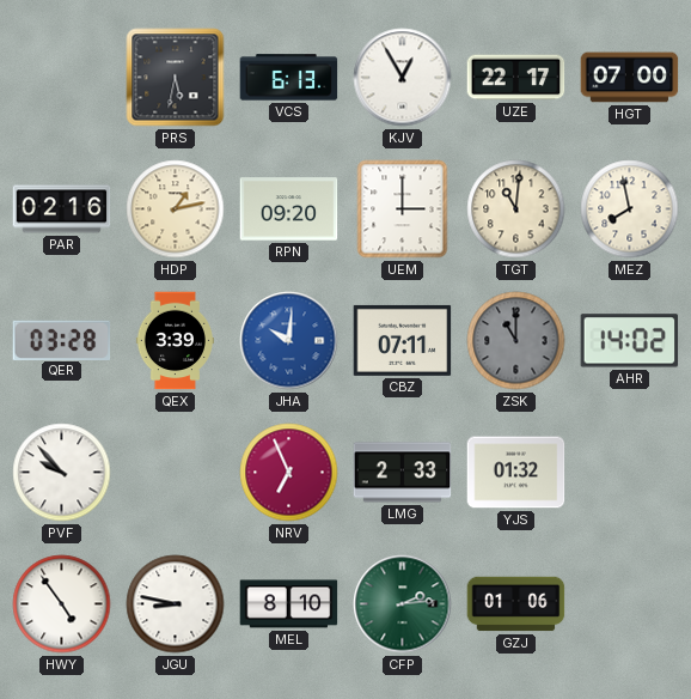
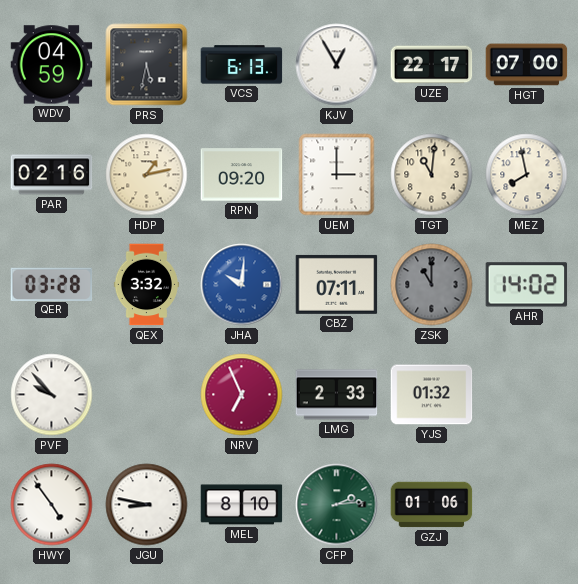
WDV: none -> 04:59 (52, 65)
QEX: 3:39 -> 3:32 (146, 285)
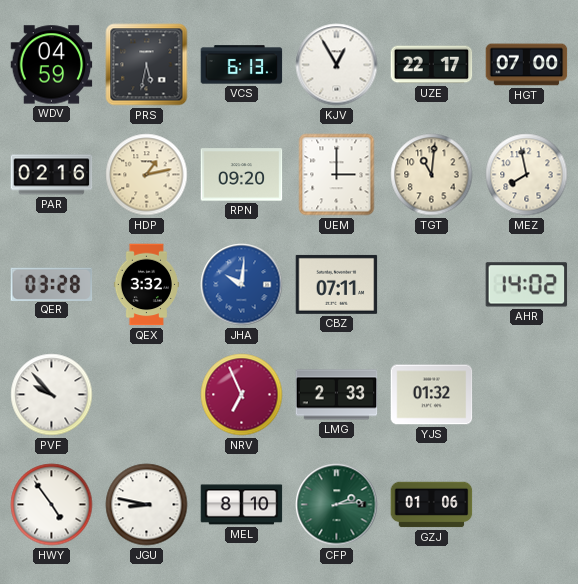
ZSK: 11:00 -> none (432, 285)
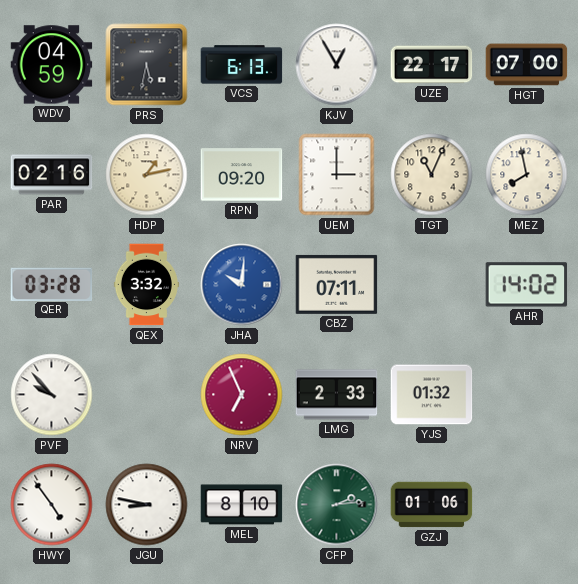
TGT: 11:01 -> 11:04 (432, 175)
